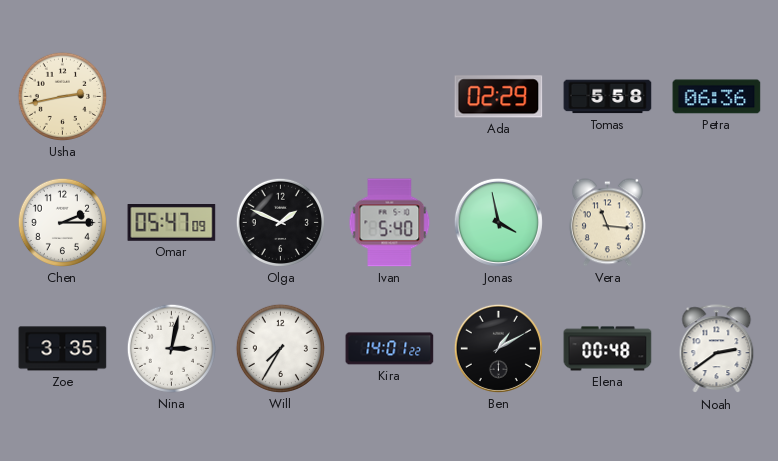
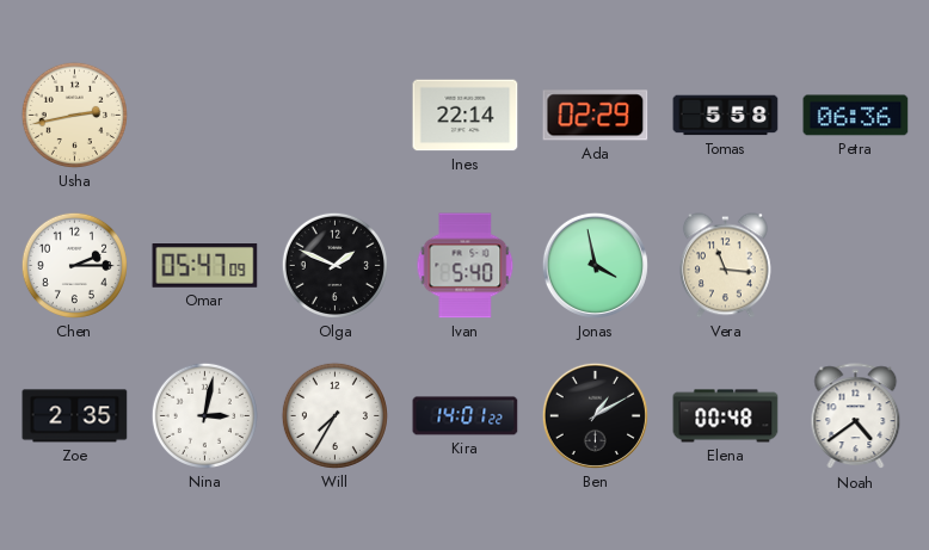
Ines: none -> 22:14 (466, 116)
Zoe: 3:35 -> 2:35 (75, 416)
Noah: 2:39 -> 4:39 (856, 416)
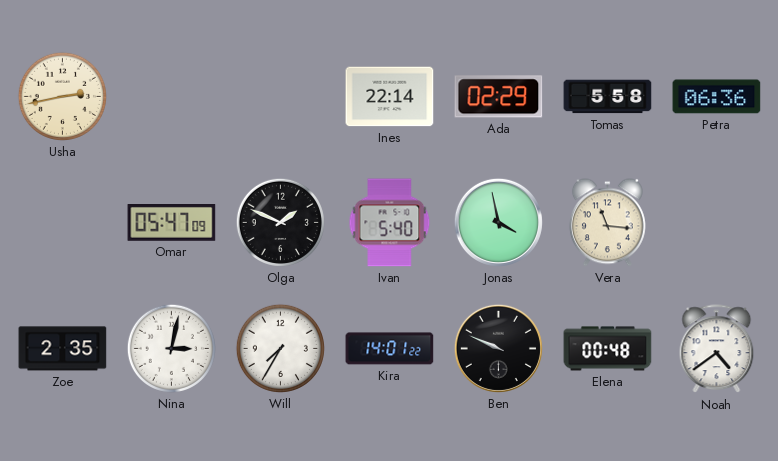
Chen: 2:15 -> none (74, 265)
Ben: 1:10 -> 9:49 (498, 348)
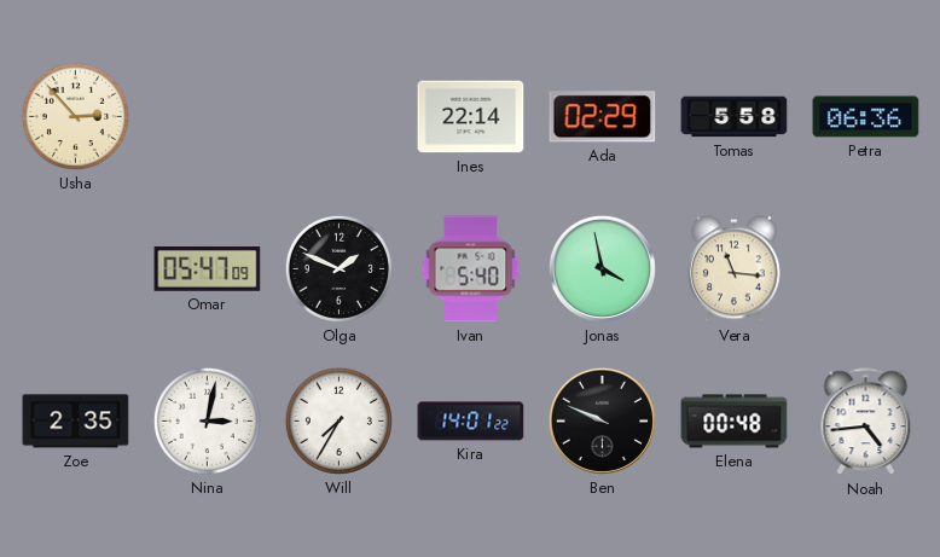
Usha: 2:43 -> 2:53 (75, 116)
Noah: 4:39 -> 4:44 (866, 422)
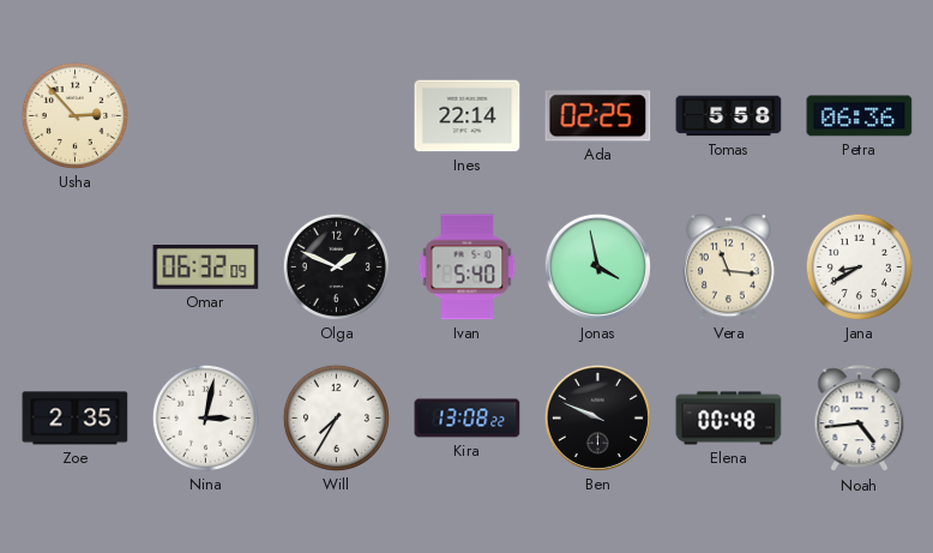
Ada: 02:29 -> 02:25 (598, 116)
Omar: 05:47 -> 06:32 (206, 268)
Jana: none -> 8:40 (859, 266)
Kira: 14:01 -> 13:08 (468, 419)
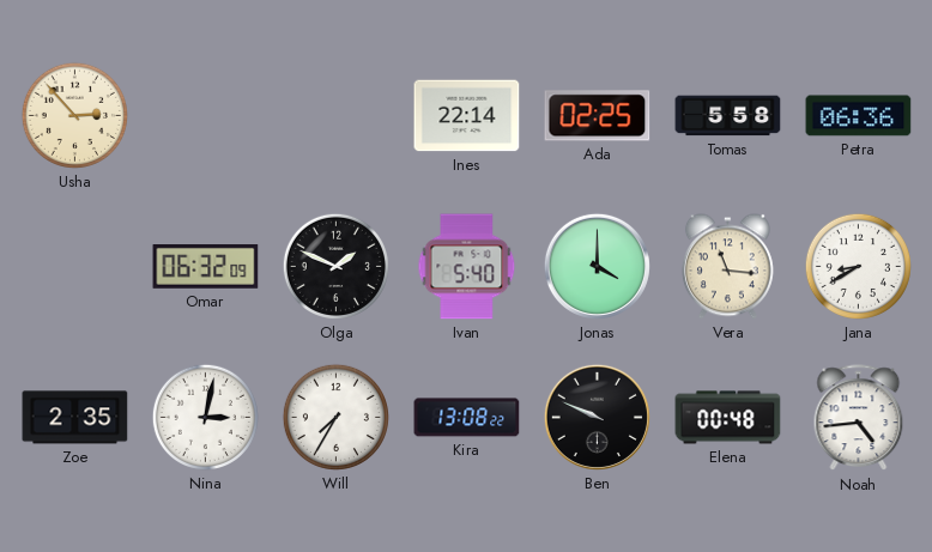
Jonas: 3:58 -> 4:00 (597, 266)
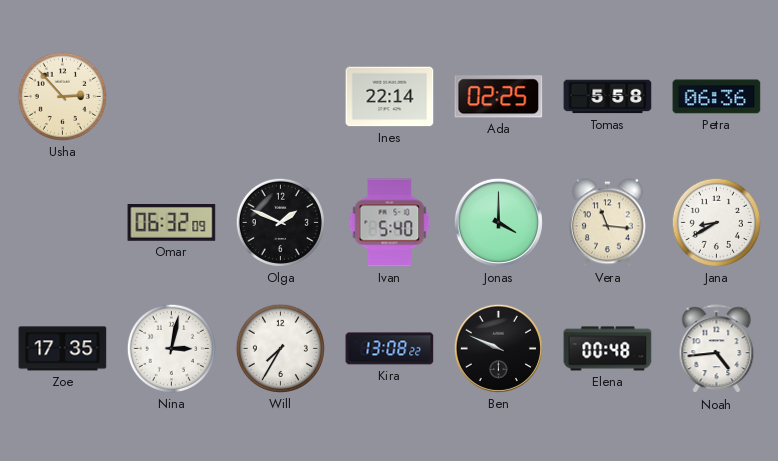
Zoe: 2:35 -> 17:35 (63, 349)
